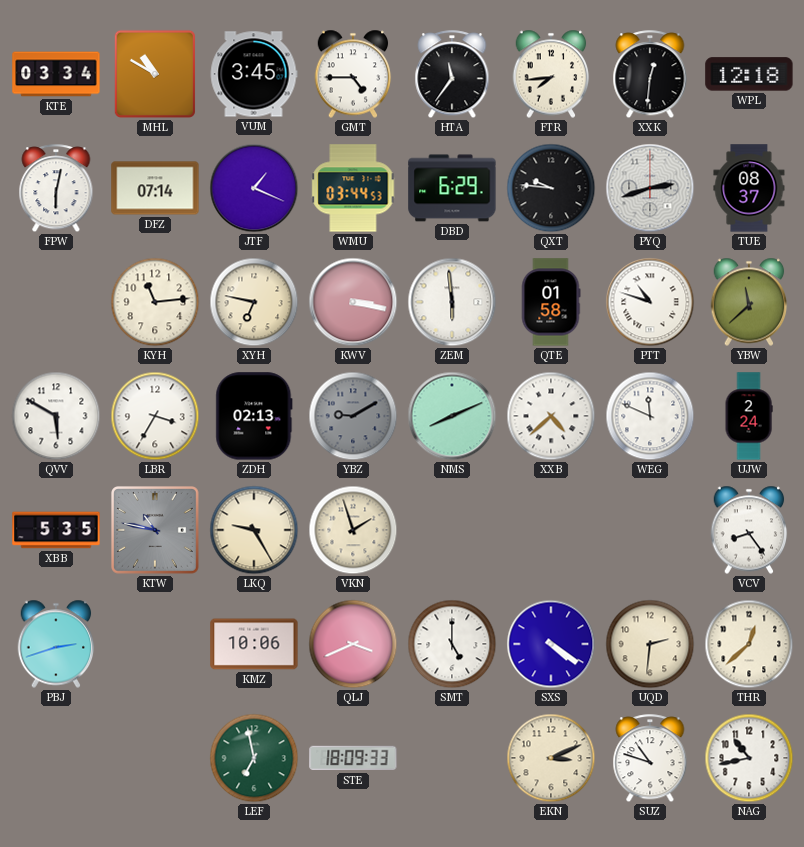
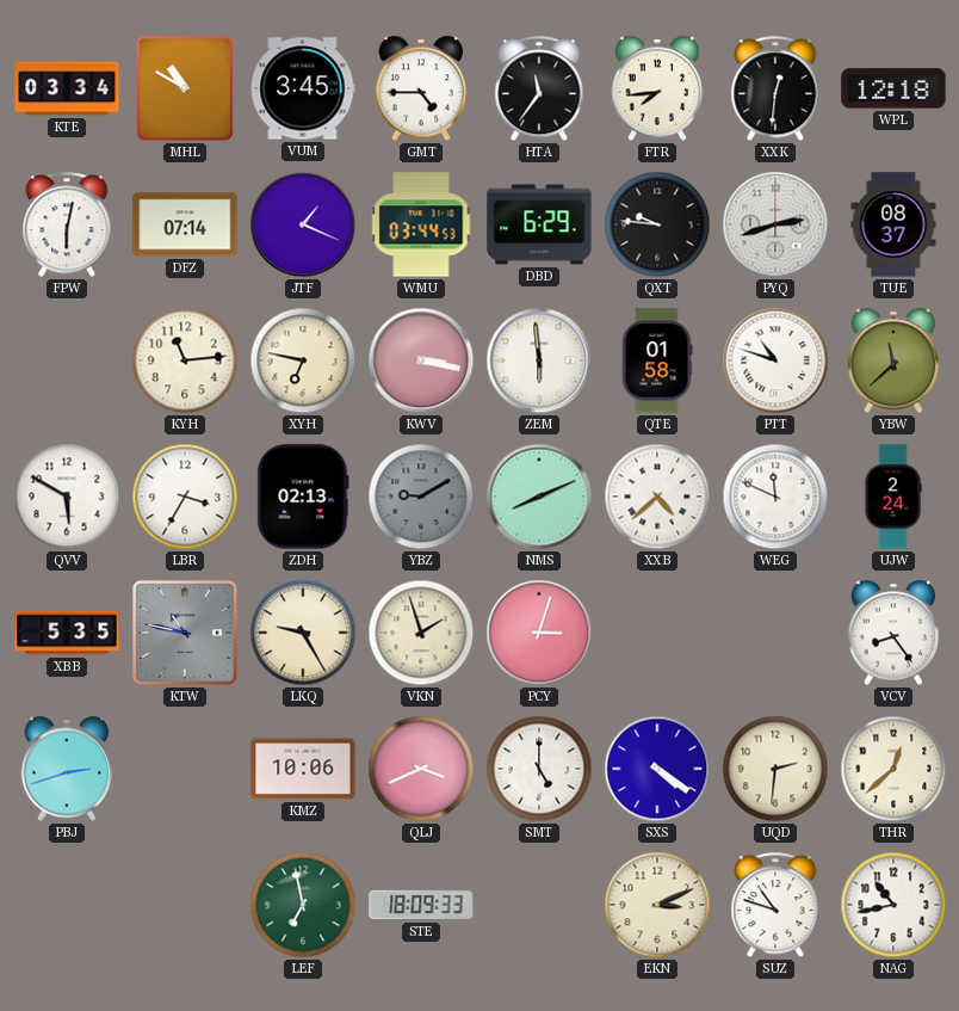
PCY: none -> 3:03 (539, 633)
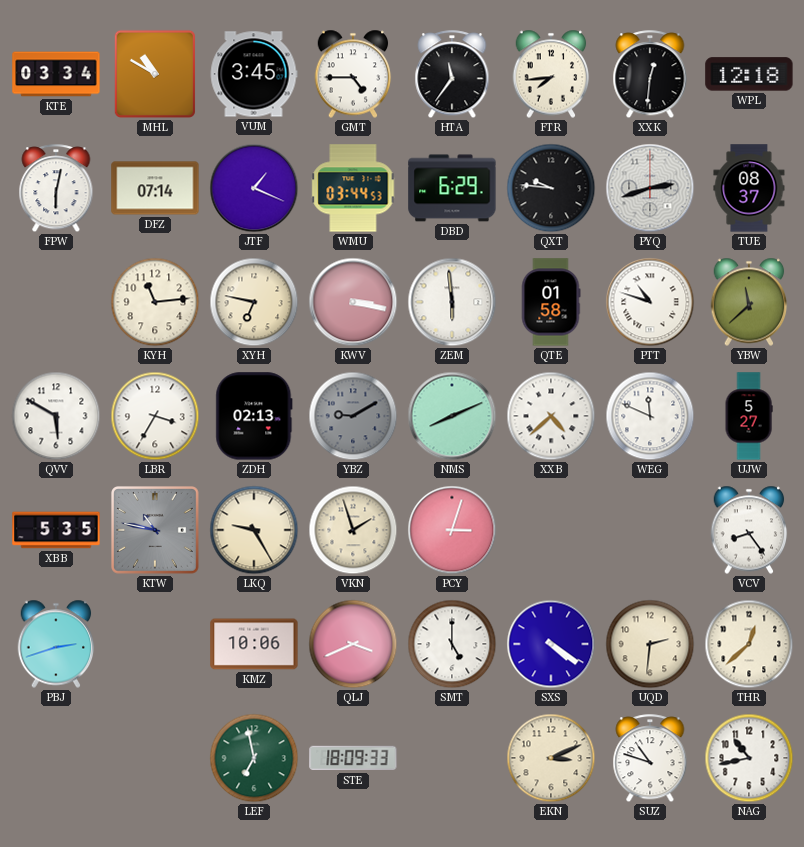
UJW: 2:24 -> 5:27 (749, 416)
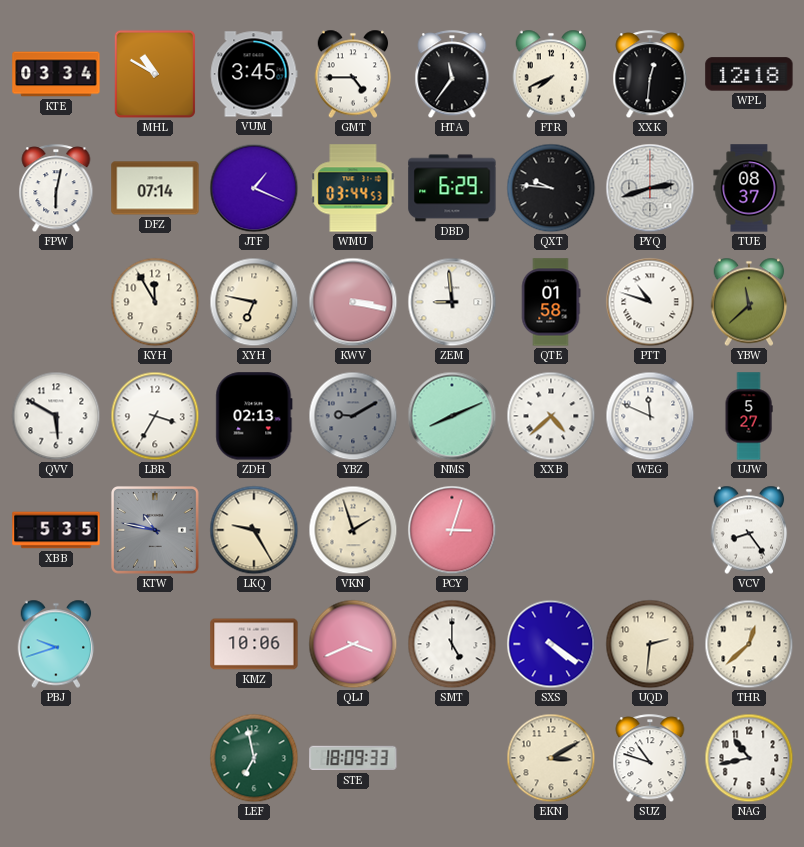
FTR: 7:44 -> 7:41 (551, 74)
KYH: 11:14 -> 11:55 (155, 302)
ZEM: 5:59 -> 8:59 (452, 302)
PBJ: 2:42 -> 9:42 (56, 644)
EKN: 3:11 -> 3:10 (551, 758)
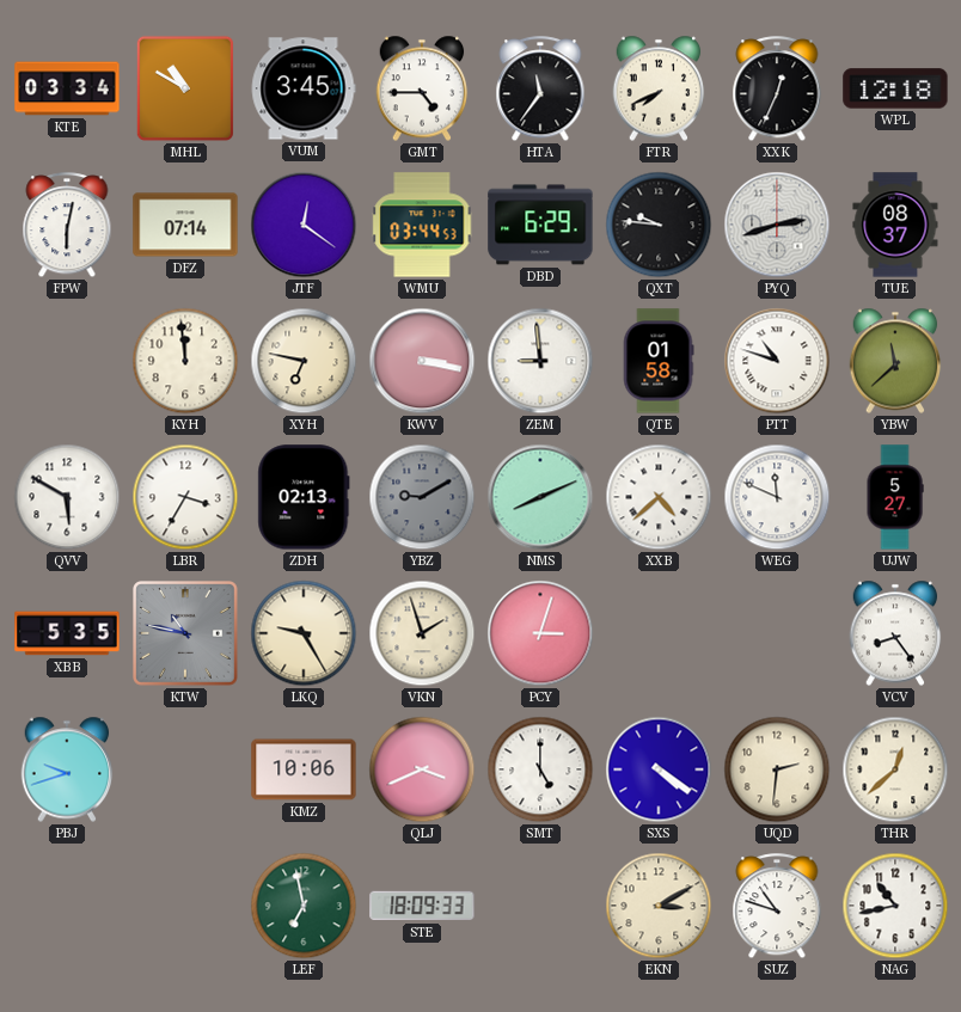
XXK: 12:31 -> 12:34 (777, 90)
JTF: 1:19 -> 12:21 (304, 225)
KYH: 11:55 -> 11:59 (185, 361)
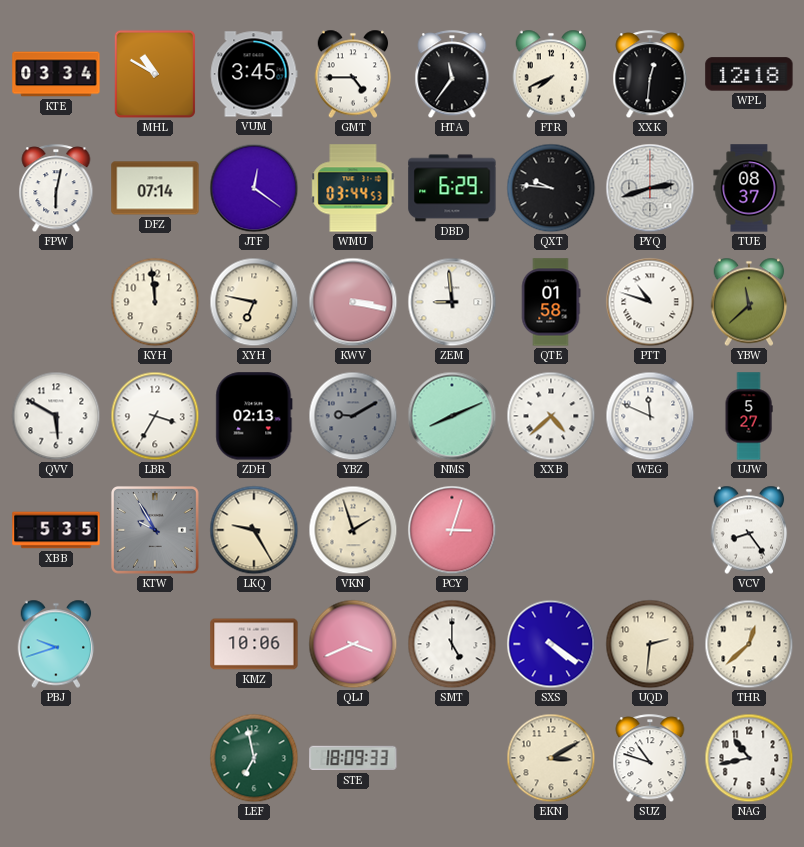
XXK: 12:34 -> 12:31 (650, 75)
KTW: 10:47 -> 9:55 (156, 531)
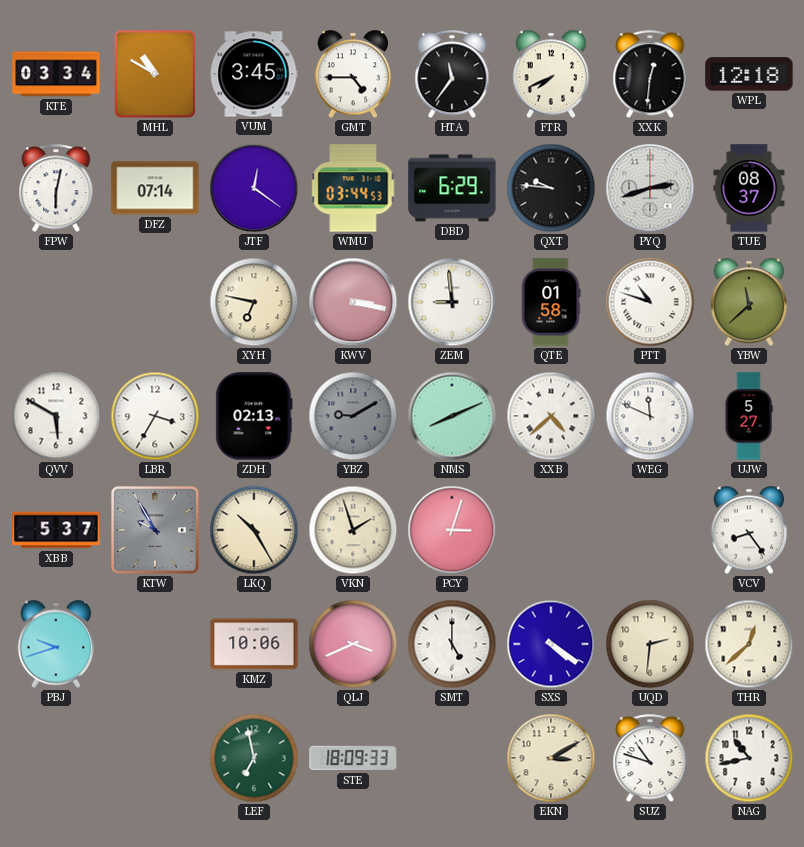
KYH: 11:59 -> none (155, 302)
XBB: 5:35 -> 5:37 (56, 530)
LKQ: 9:25 -> 10:25 (254, 530)
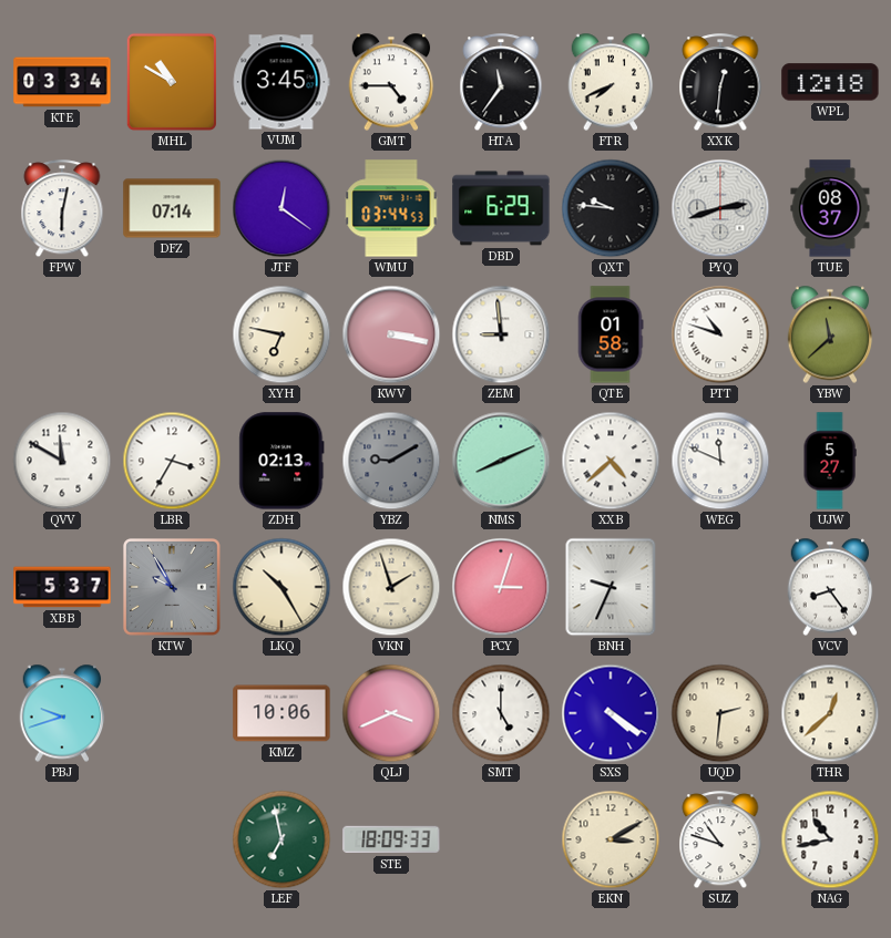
QVV: 5:50 -> 11:50 (62, 461)
BNH: none -> 9:34 (611, 587)
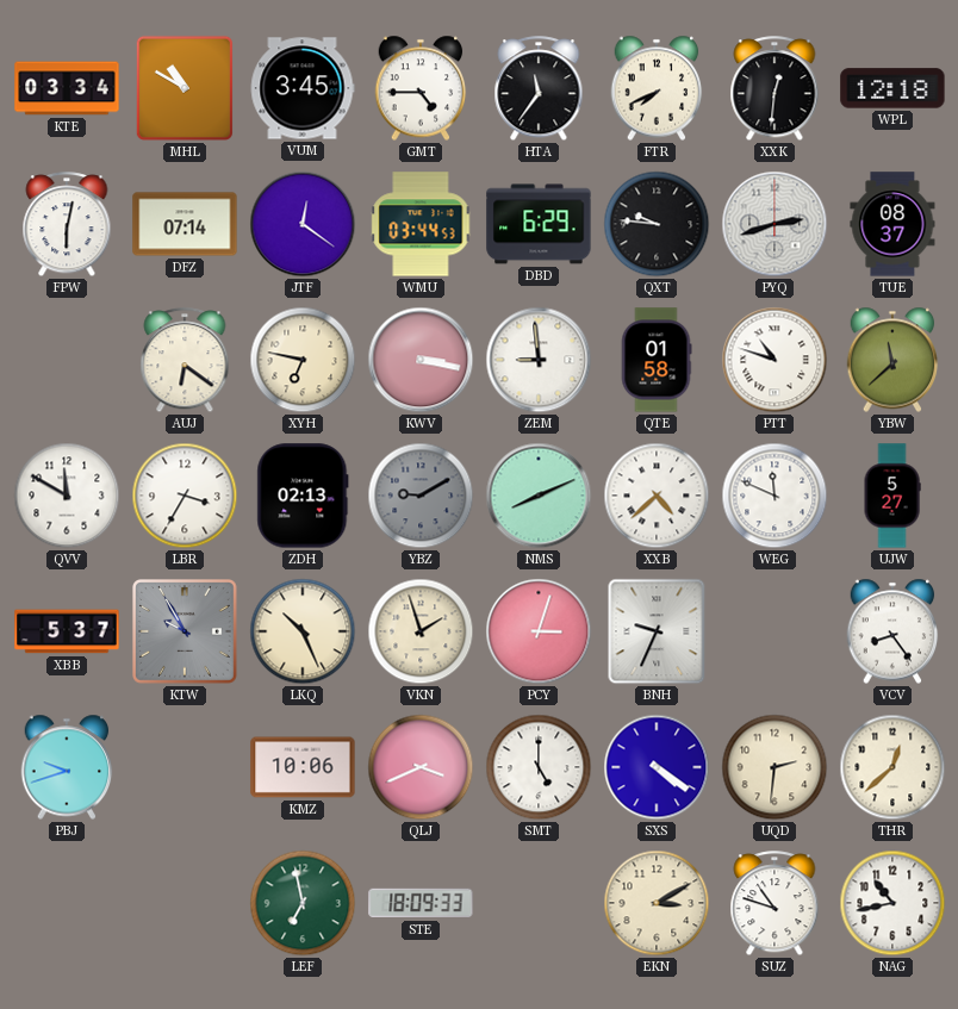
AUJ: none -> 6:21 (185, 361)
LKQ: 10:25 -> 10:26 (303, 631)
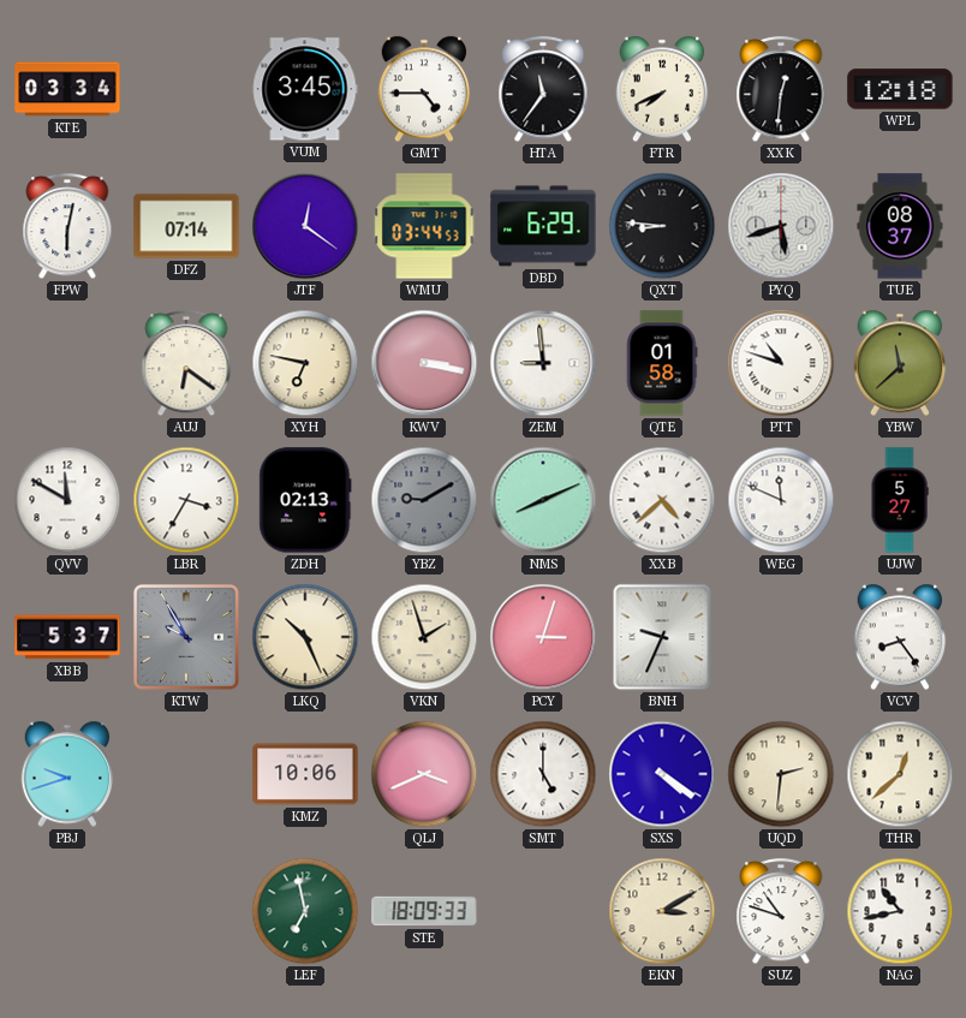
MHL: 10:50 -> none (185, 88)
QXT: 9:46 -> 8:46 (662, 226)
PYQ: 2:42 -> 5:42 (781, 226)
